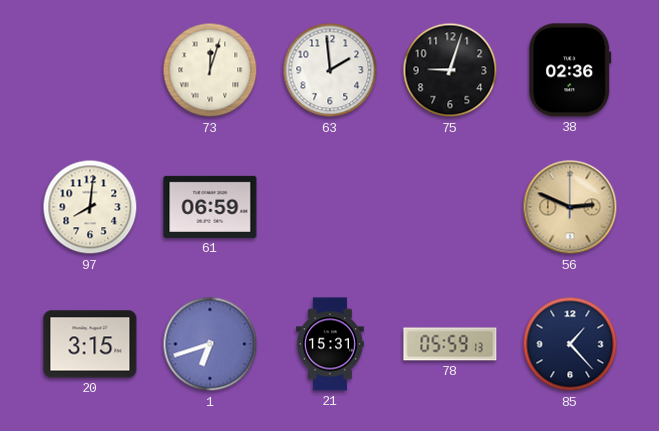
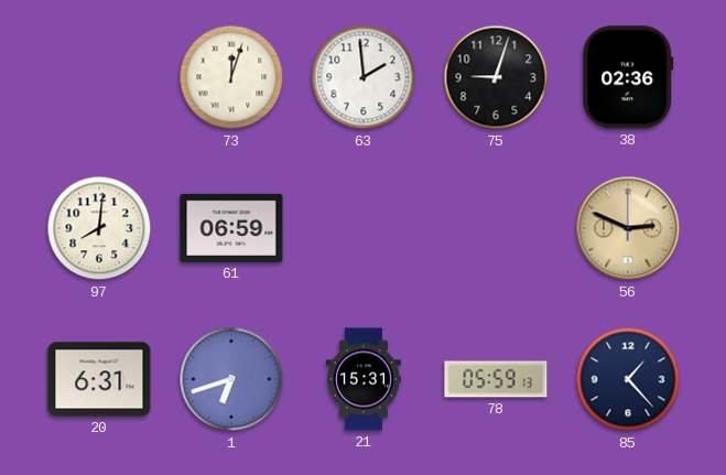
20: 3:15 -> 6:31 (99, 379)
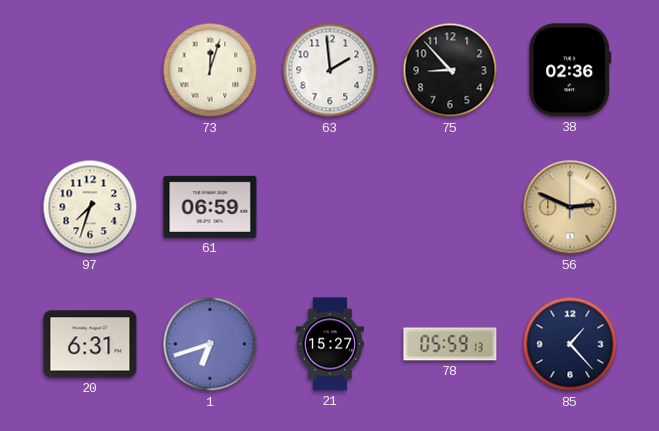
75: 9:03 -> 8:53 (450, 70)
97: 8:01 -> 7:33 (90, 207)
21: 15:31 -> 15:27 (330, 344)
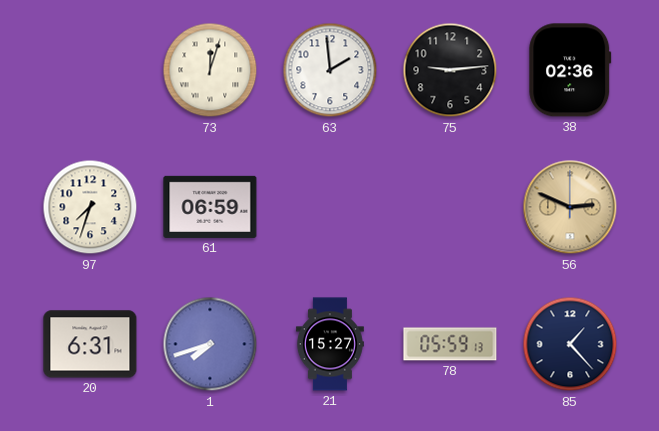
75: 8:53 -> 9:14 (450, 70)
1: 6:42 -> 7:42 (210, 344)
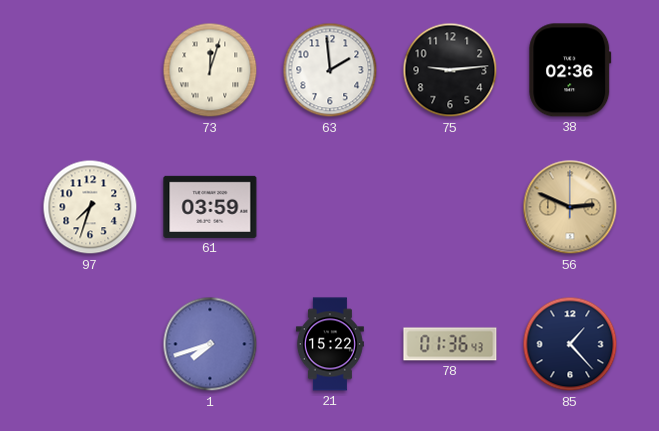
61: 06:59 -> 03:59 (210, 207)
20: 6:31 -> none (90, 344)
21: 15:27 -> 15:22 (330, 344)
78: 05:59 -> 01:36 (450, 344)
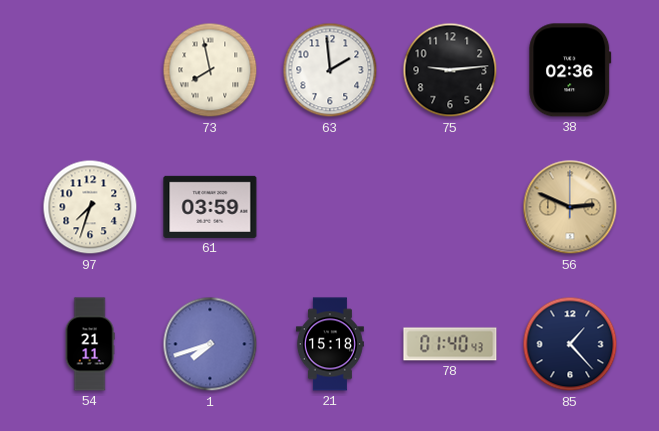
73: 12:03 -> 7:58 (210, 70)
54: none -> 21:11 (90, 344)
21: 15:22 -> 15:18 (330, 344)
78: 01:36 -> 01:40 (450, 344)
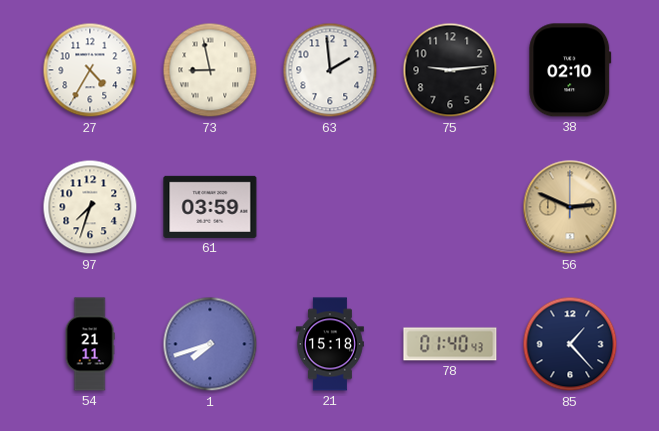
27: none -> 4:35 (90, 70)
73: 7:58 -> 8:58 (210, 70)
38: 02:36 -> 02:10 (570, 70)
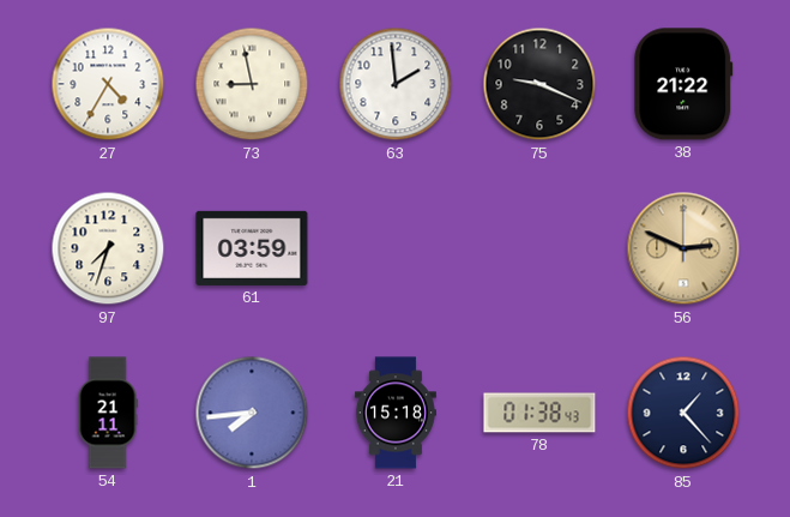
75: 9:14 -> 9:19 (539, 84)
38: 02:10 -> 21:22 (683, 84)
1: 7:42 -> 7:44 (252, 413)
78: 01:40 -> 01:38 (539, 413)
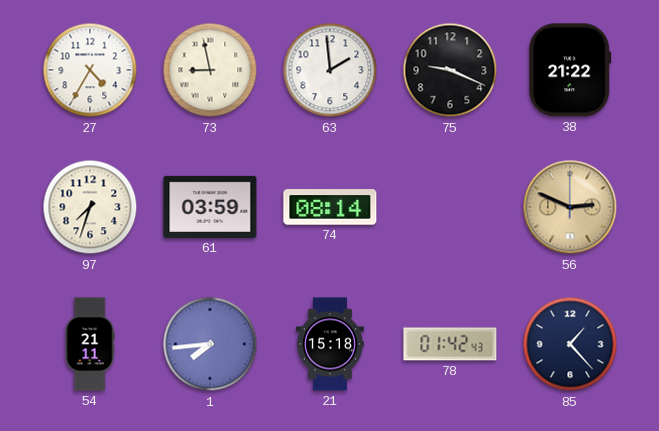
74: none -> 08:14 (330, 207)
78: 01:38 -> 01:42 (450, 344)
